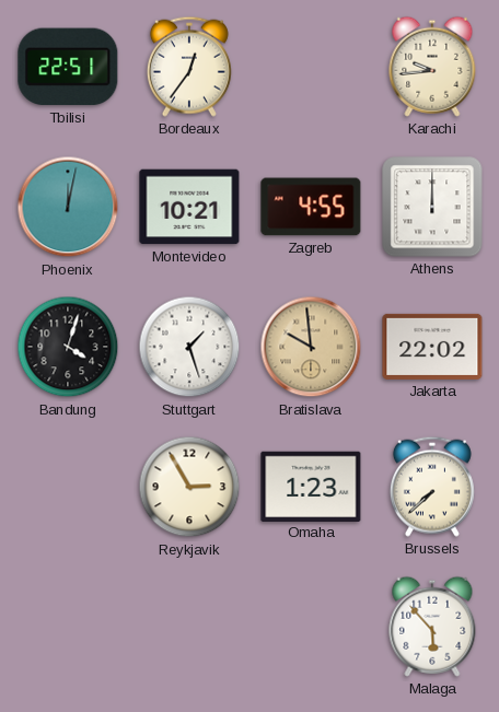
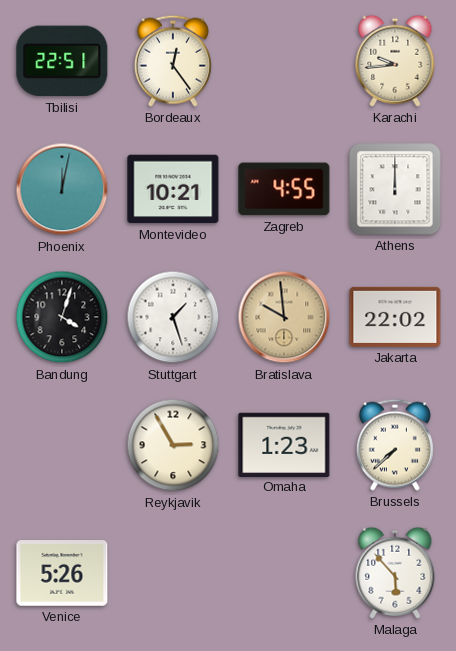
Bordeaux: 12:36 -> 12:24 (173, 61)
Venice: none -> 5:26 (62, 573)
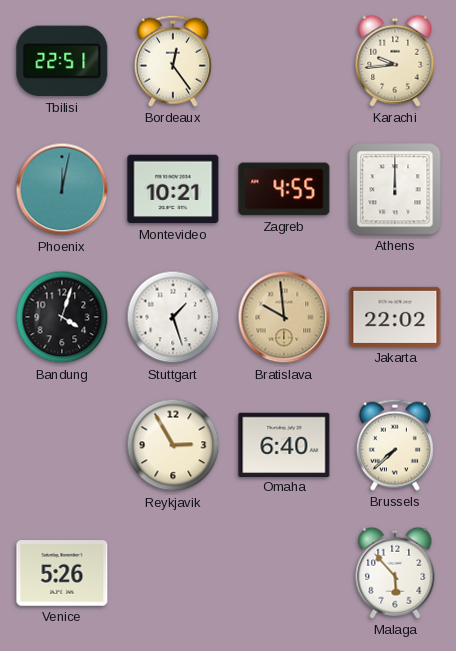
Omaha: 1:23 -> 6:40 (284, 444)
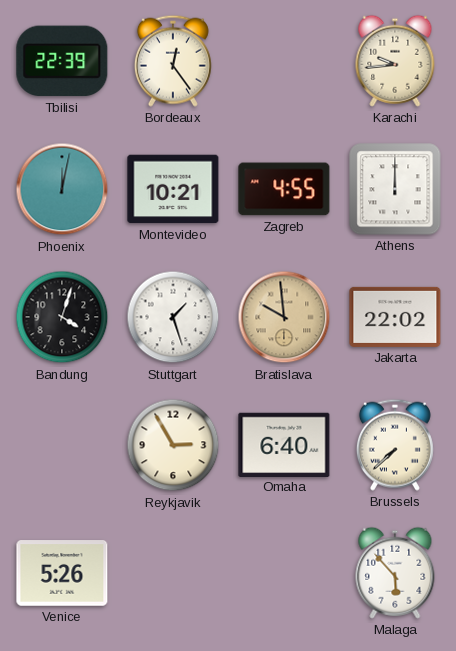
Tbilisi: 22:51 -> 22:39 (62, 61)
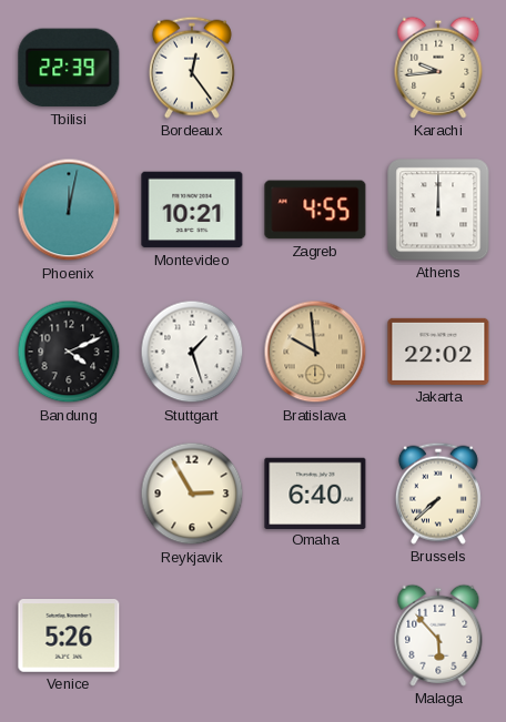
Bandung: 4:03 -> 4:11 (69, 352)
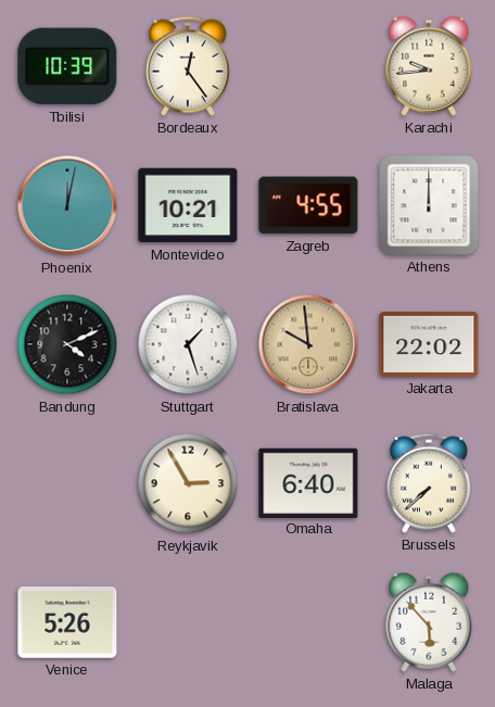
Tbilisi: 22:39 -> 10:39 (67, 66)
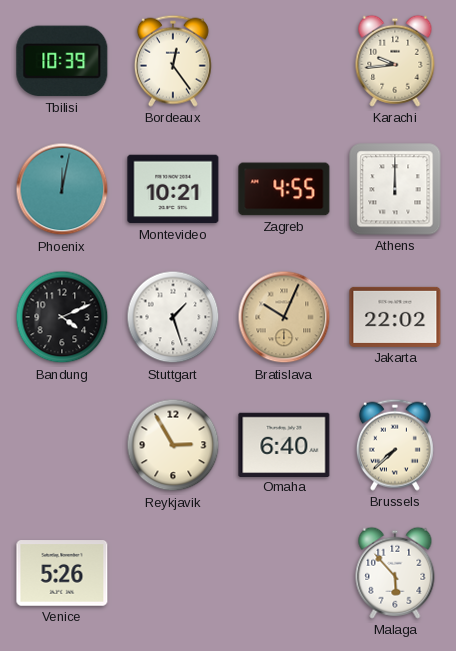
Bratislava: 9:59 -> 10:04 (284, 317)
